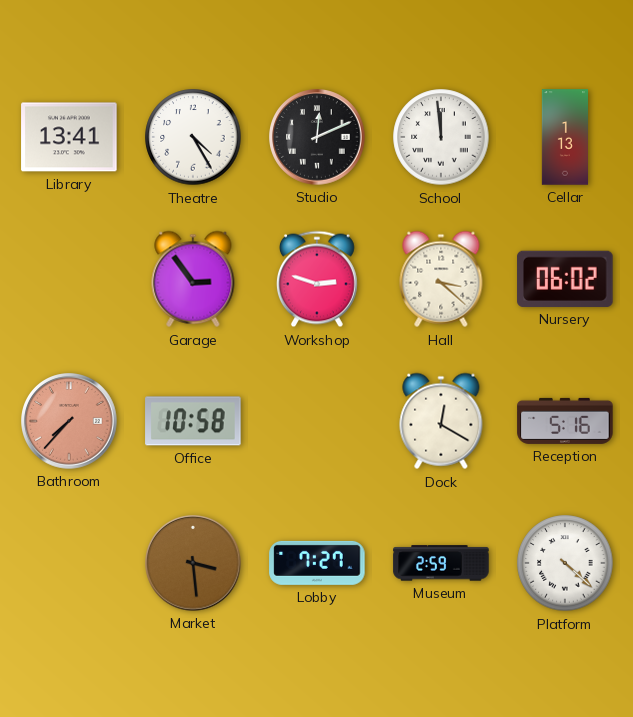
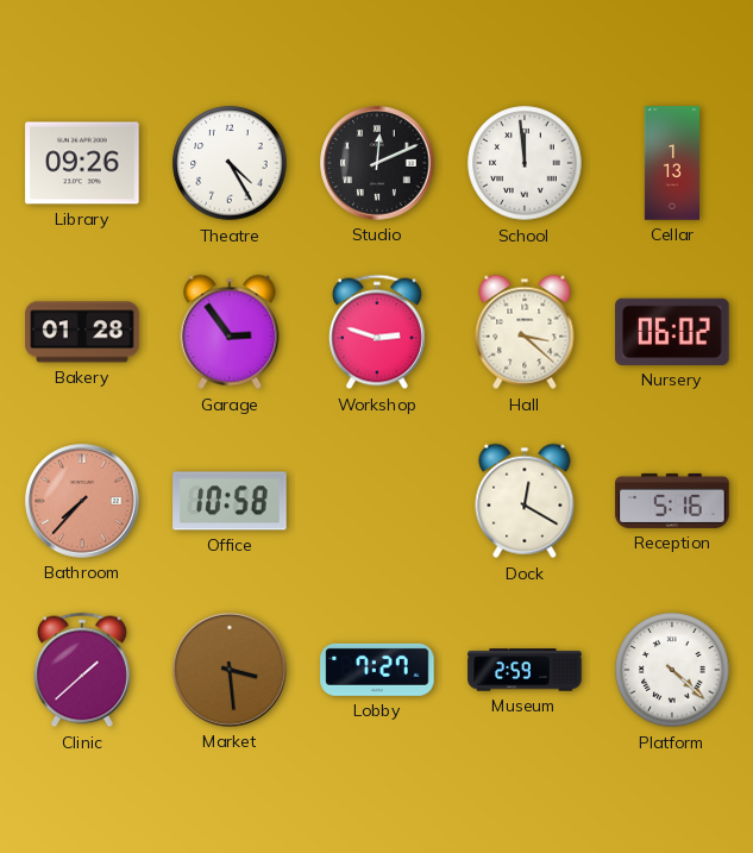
Library: 13:41 -> 09:26 (82, 163)
Bakery: none -> 01:28 (82, 332)
Clinic: none -> 1:38 (82, 670)
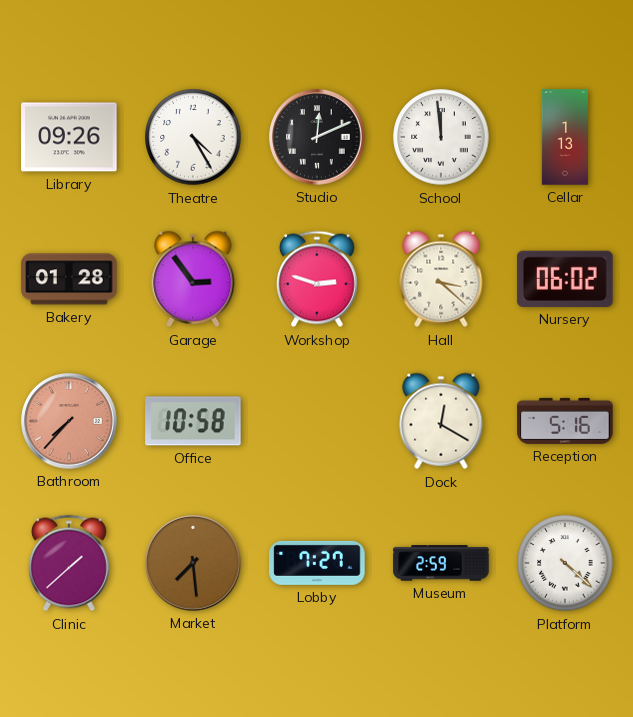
Market: 3:29 -> 7:29 (193, 563)
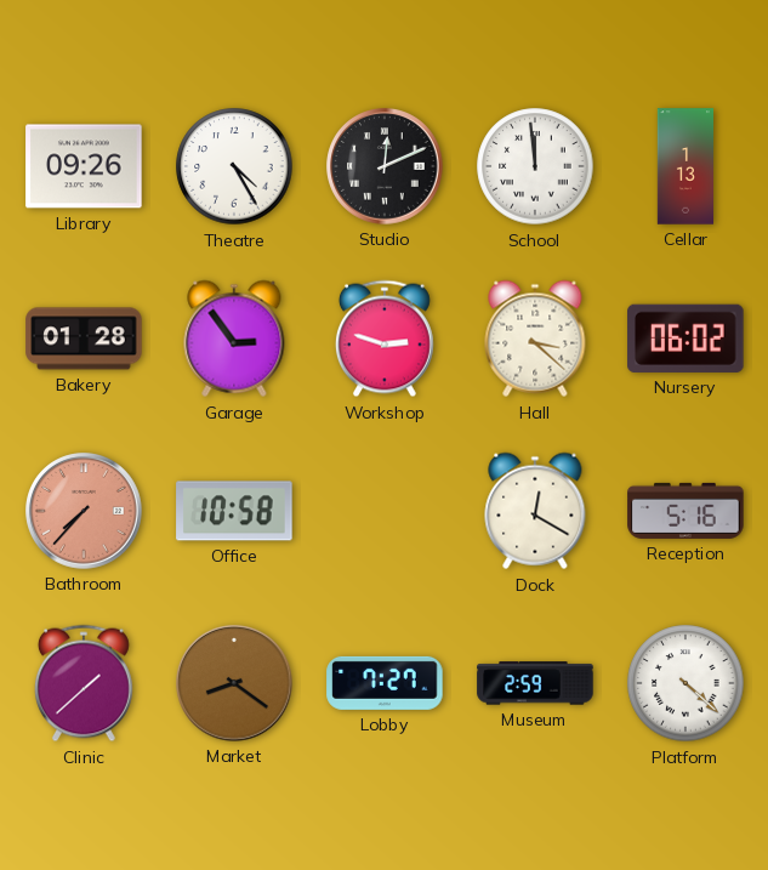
Market: 7:29 -> 8:21 (234, 683)
